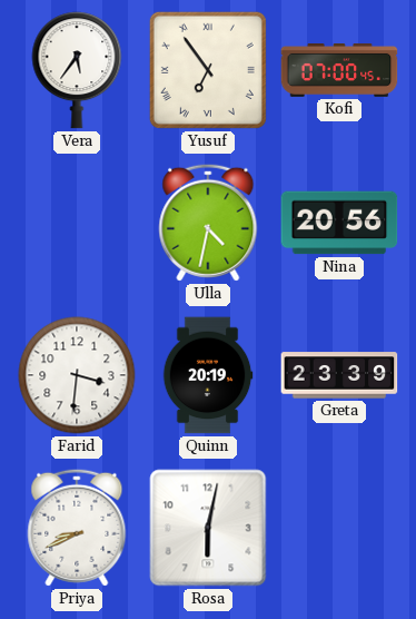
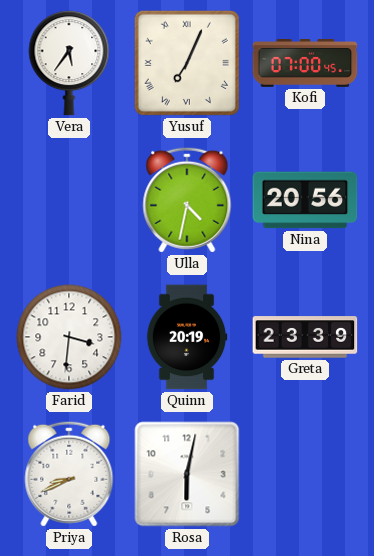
Yusuf: 6:54 -> 7:04 (187, 63)
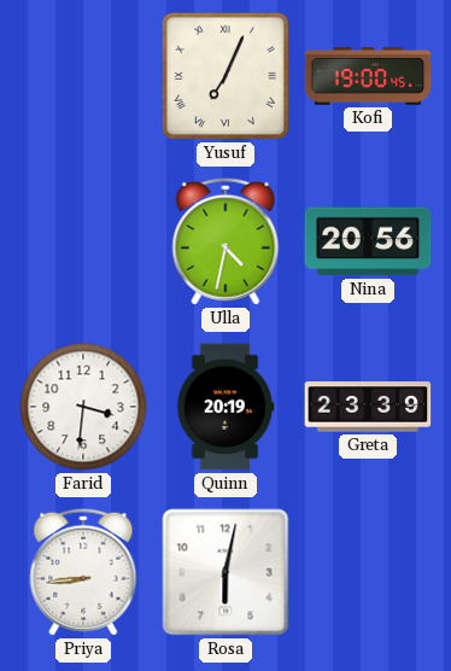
Vera: 5:36 -> none (69, 63)
Kofi: 07:00 -> 19:00 (368, 77)
Priya: 8:41 -> 8:44 (83, 572)
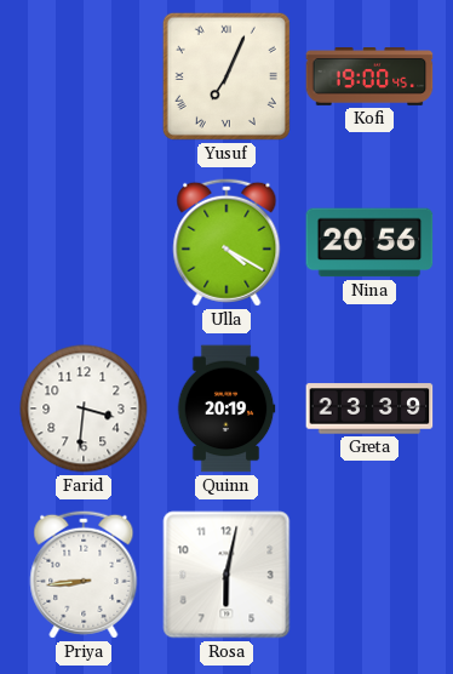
Ulla: 4:32 -> 4:20 (226, 242)
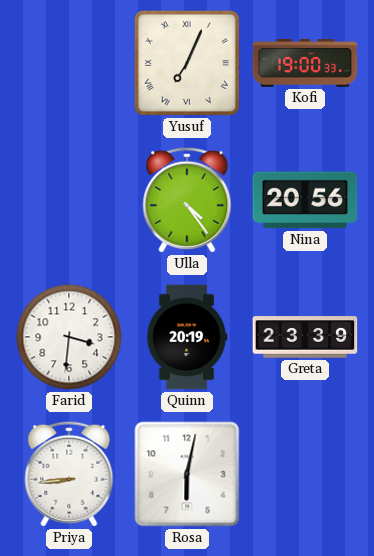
Kofi: 19:00:45 -> 19:00:33 (305, 64)
Ulla: 4:20 -> 4:24 (187, 200)
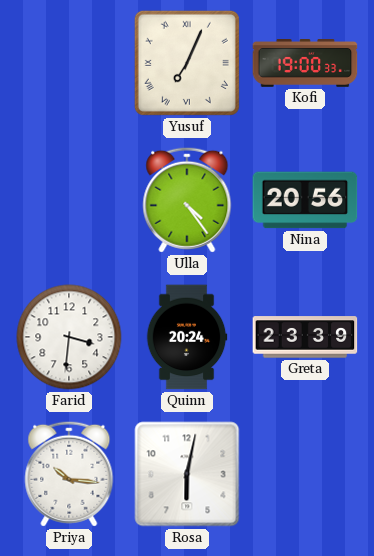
Quinn: 20:19 -> 20:24 (187, 337)
Priya: 8:44 -> 10:16 (69, 474)
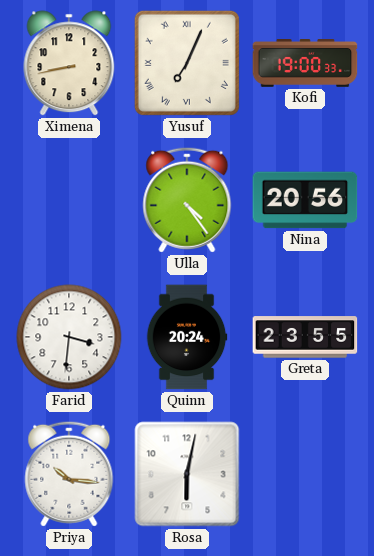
Ximena: none -> 8:43 (69, 63)
Greta: 23:39 -> 23:55 (305, 337)
